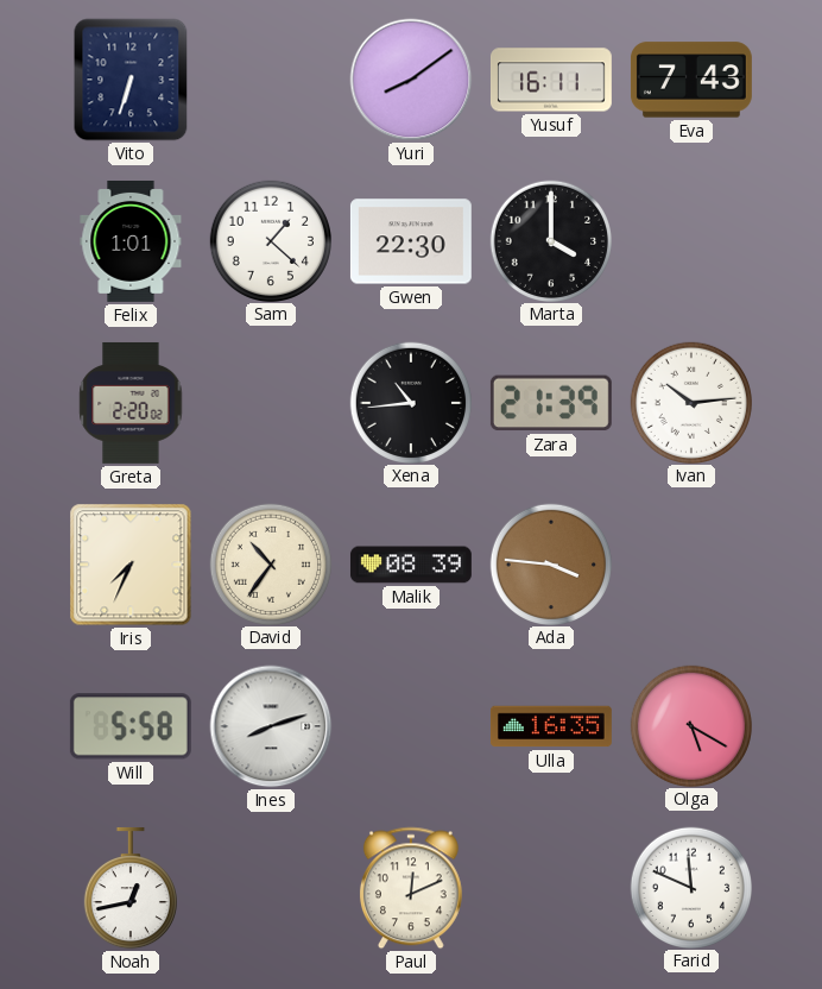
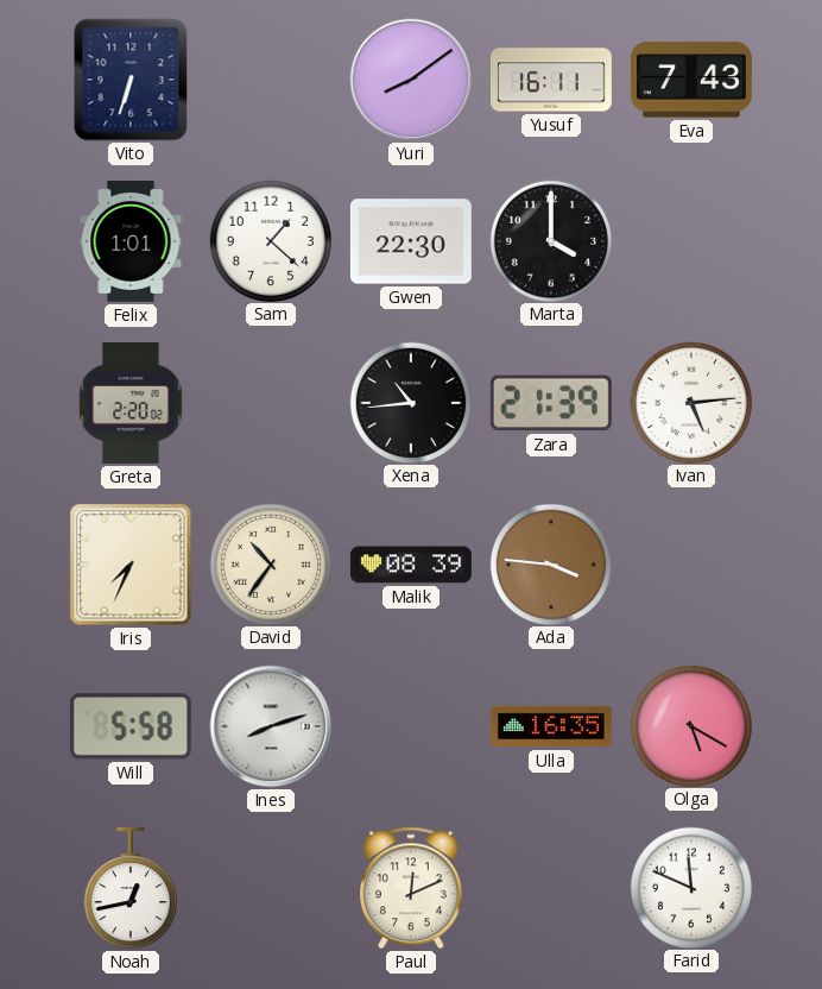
Ivan: 10:14 -> 5:14 (690, 402)
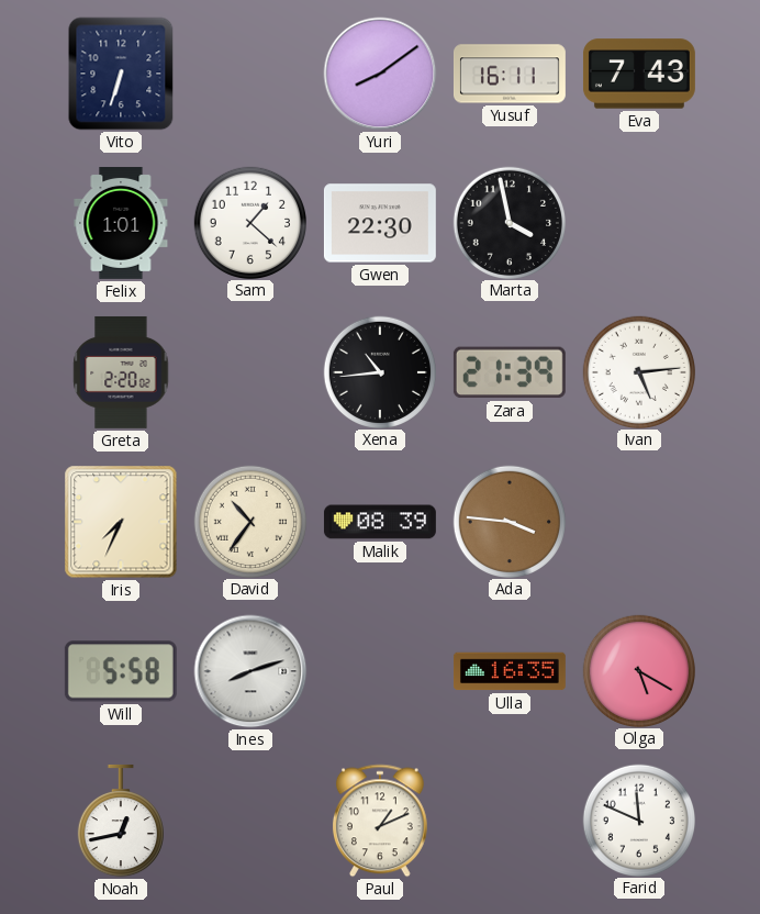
Marta: 4:00 -> 3:58 (508, 222)
Paul: 12:11 -> 1:11 (380, 821)
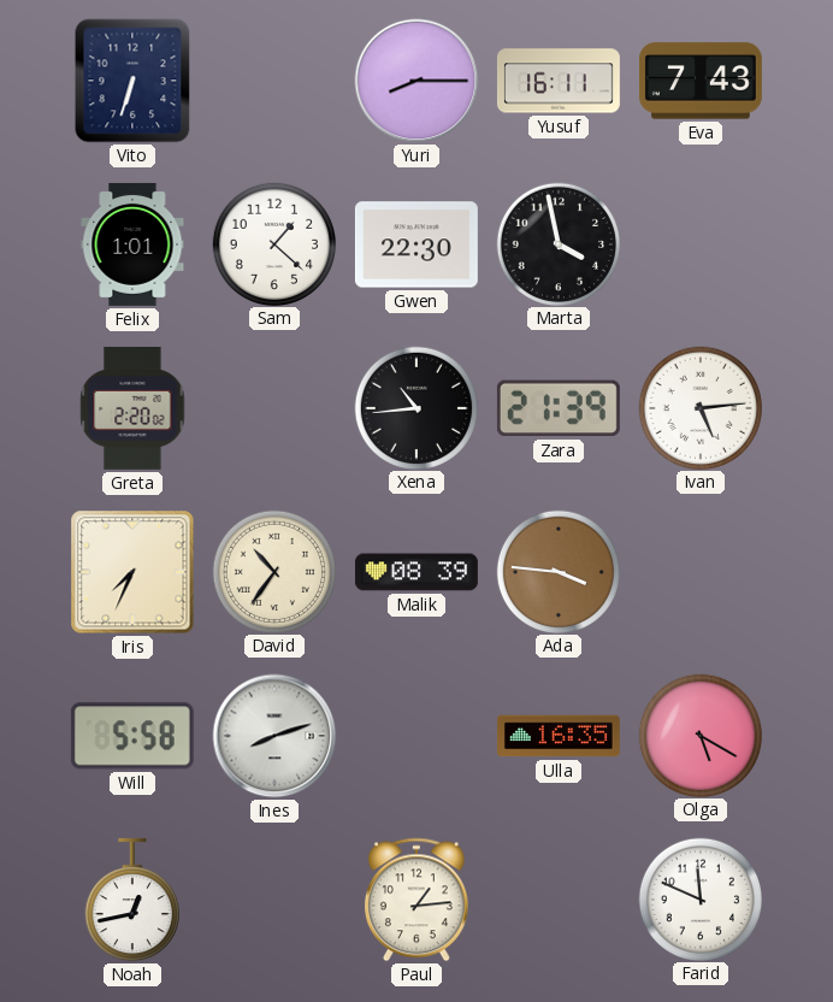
Yuri: 8:09 -> 8:15 (416, 81)
Paul: 1:11 -> 1:14 (416, 900)
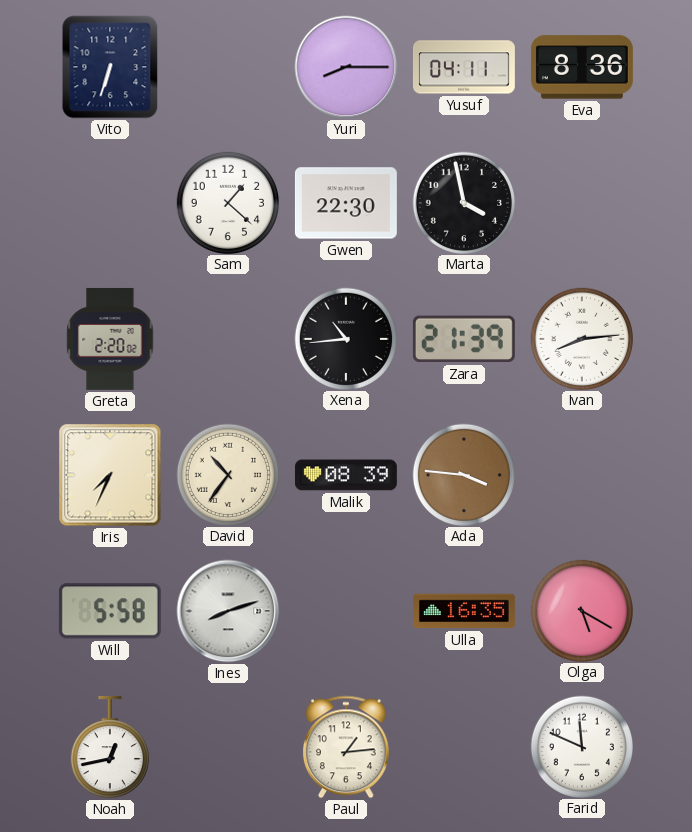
Yusuf: 16:11 -> 04:11 (464, 67)
Eva: 7:43 -> 8:36 (582, 67)
Felix: 1:01 -> none (132, 244)
Ivan: 5:14 -> 8:14 (581, 338)
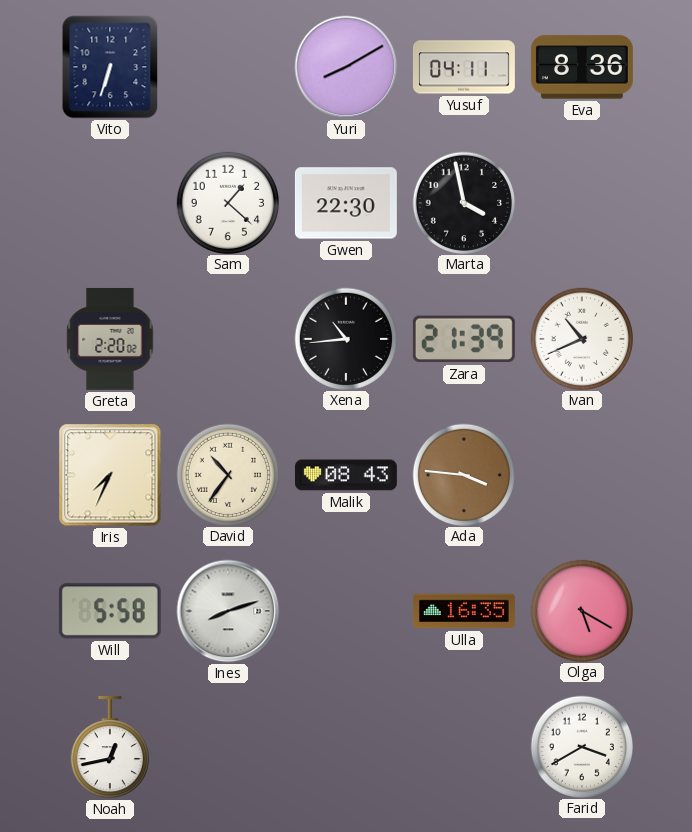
Yuri: 8:15 -> 8:10 (346, 67)
Ivan: 8:14 -> 10:41 (581, 338)
Malik: 08:39 -> 08:43 (346, 475)
Paul: 1:14 -> none (346, 747)
Farid: 11:49 -> 3:40 (581, 746)
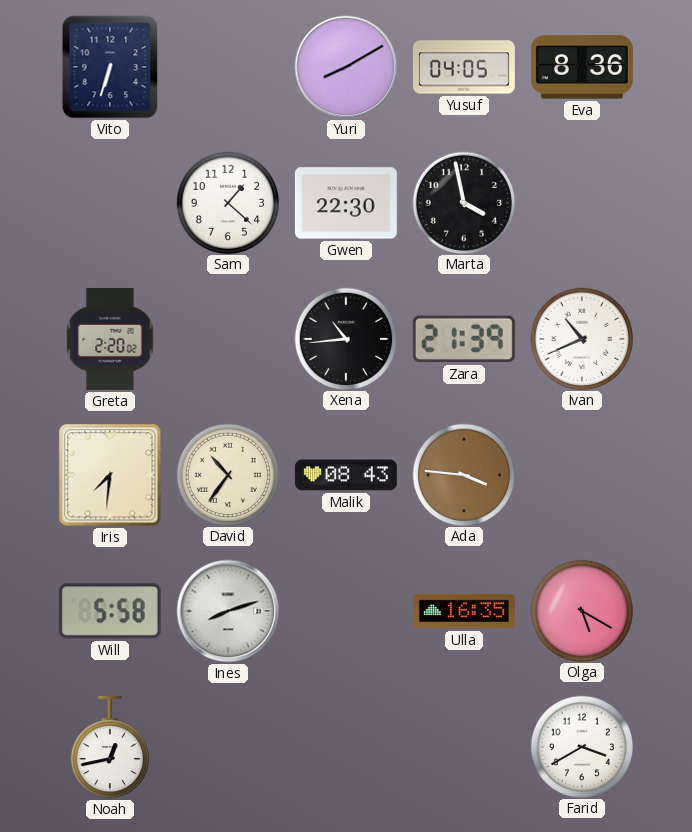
Yusuf: 04:11 -> 04:05 (464, 67)
Iris: 7:34 -> 7:31 (110, 475)
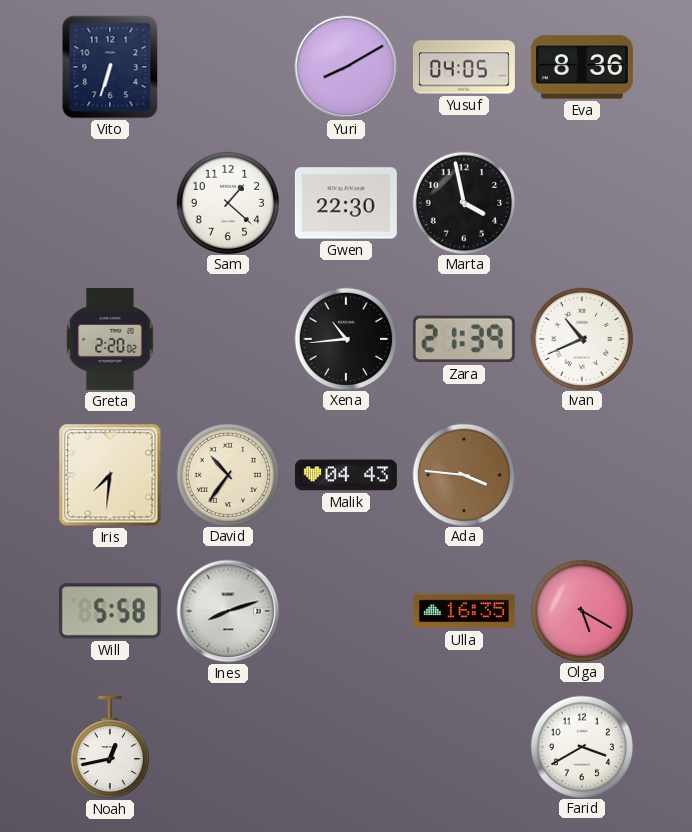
Malik: 08:43 -> 04:43 (346, 475)
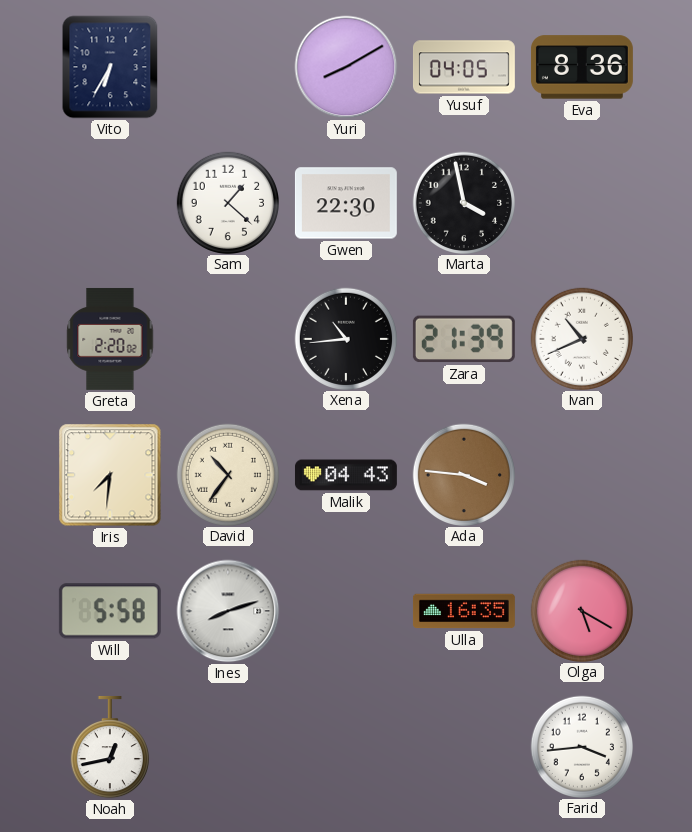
Vito: 6:33 -> 6:35 (110, 67)
Farid: 3:40 -> 3:44 (581, 746)
